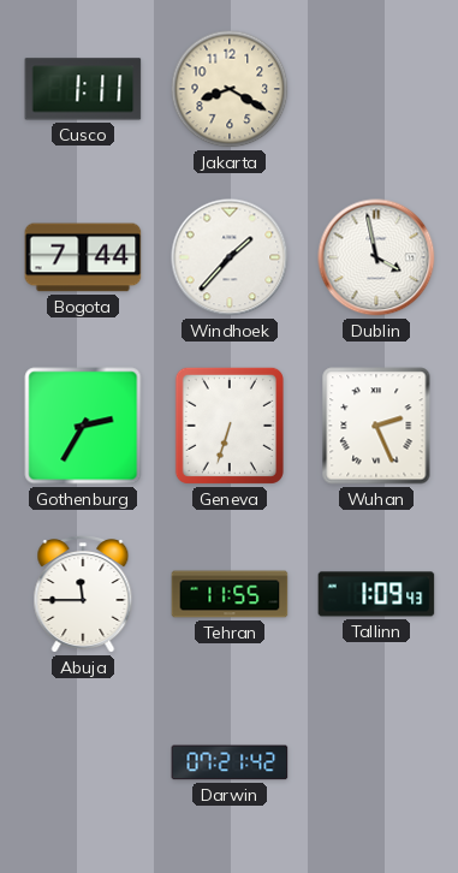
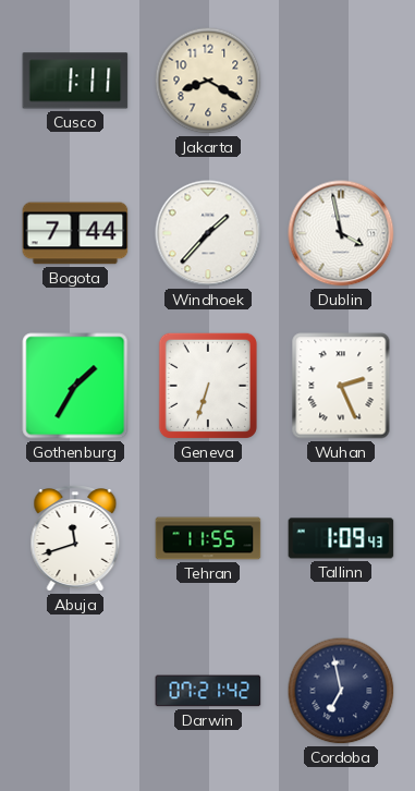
Gothenburg: 2:35 -> 1:35 (75, 386)
Abuja: 11:45 -> 11:42 (75, 539)
Cordoba: none -> 6:58 (341, 691)
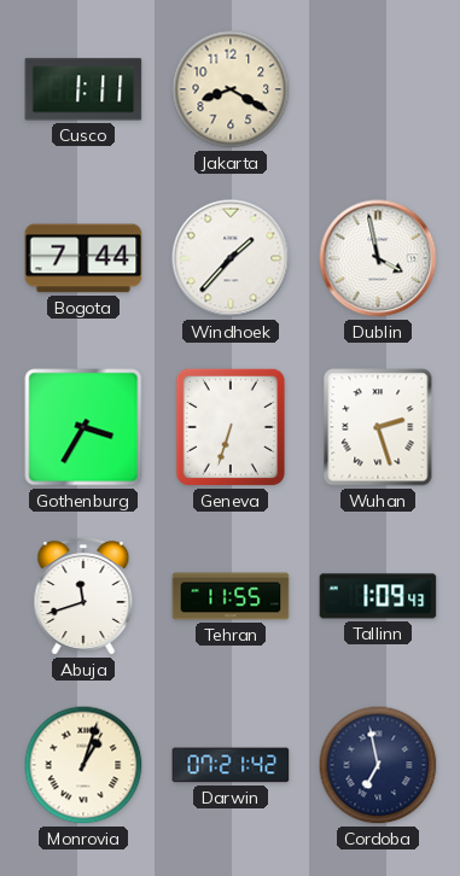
Gothenburg: 1:35 -> 3:35 (83, 427)
Wuhan: 2:26 -> 2:27 (378, 427)
Monrovia: none -> 1:03 (83, 765)
